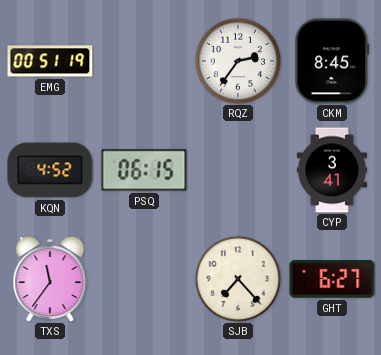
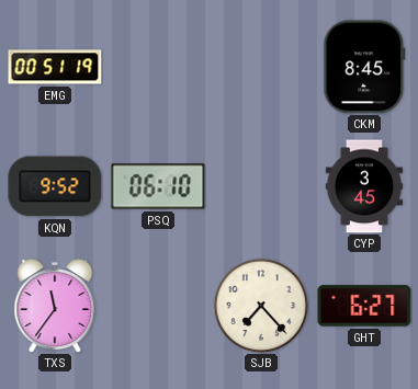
RQZ: 2:36 -> none (238, 61)
KQN: 4:52 -> 9:52 (55, 186)
PSQ: 06:15 -> 06:10 (158, 186)
CYP: 3:41 -> 3:45 (363, 186)
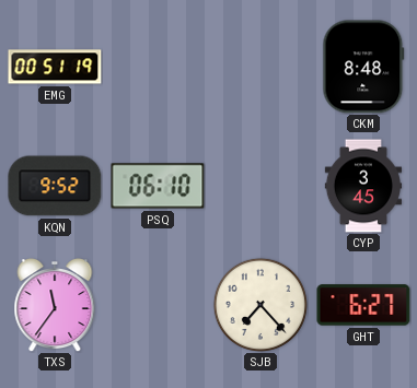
CKM: 8:45 -> 8:48 (363, 67)
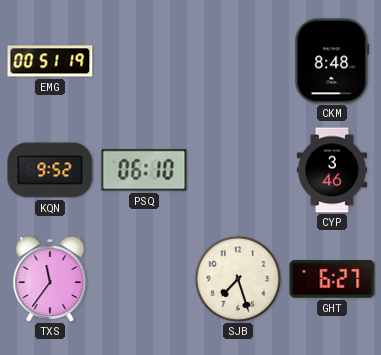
CYP: 3:45 -> 3:46 (331, 170)
SJB: 7:23 -> 7:27 (238, 279)
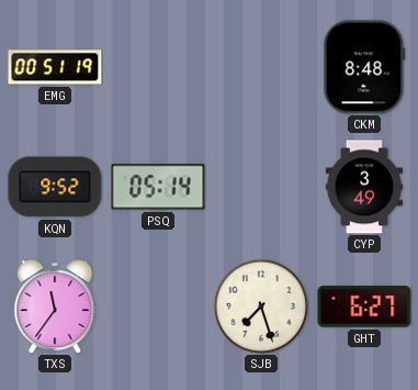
PSQ: 06:10 -> 05:14 (158, 187)
CYP: 3:46 -> 3:49 (363, 187)
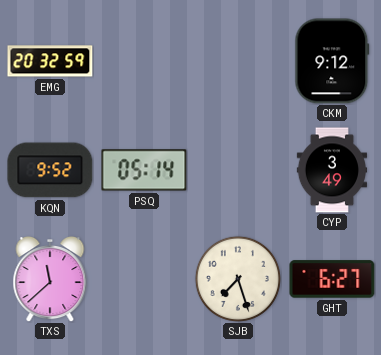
EMG: 00:51 -> 20:32 (50, 61)
CKM: 8:48 -> 9:12 (332, 61)
TXS: 11:36 -> 11:38 (50, 280)
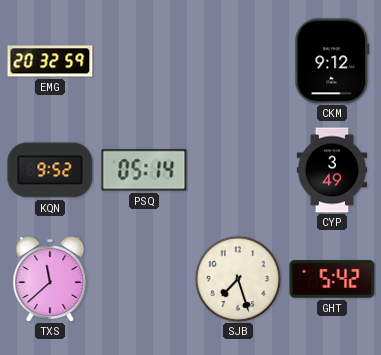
GHT: 6:27 -> 5:42 (332, 279)
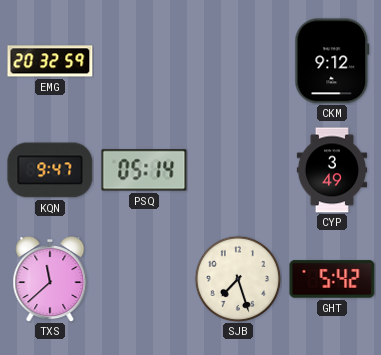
KQN: 9:52 -> 9:47 (50, 170)
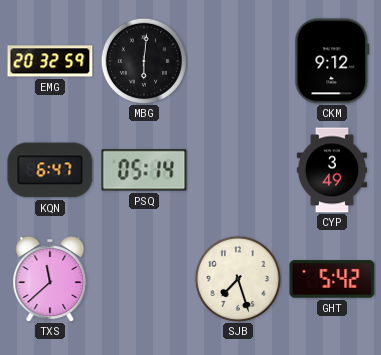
MBG: none -> 6:01 (144, 61)
KQN: 9:47 -> 6:47 (50, 170)
